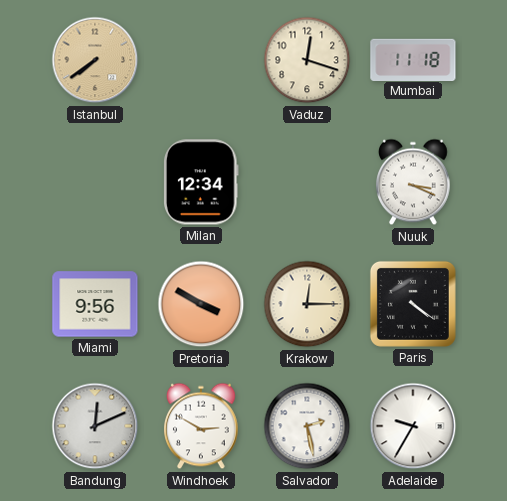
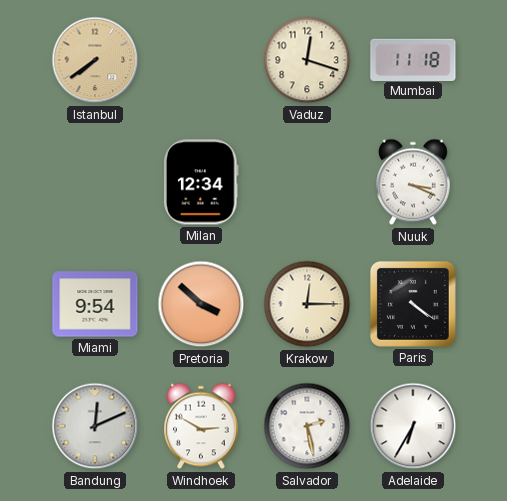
Miami: 9:56 -> 9:54 (95, 304)
Pretoria: 3:50 -> 3:52 (201, 304)
Adelaide: 9:35 -> 6:35 (413, 426)
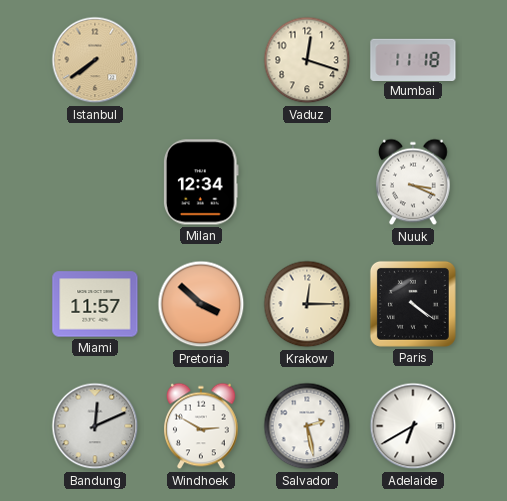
Miami: 9:54 -> 11:57 (95, 304)
Adelaide: 6:35 -> 6:40 (413, 426)
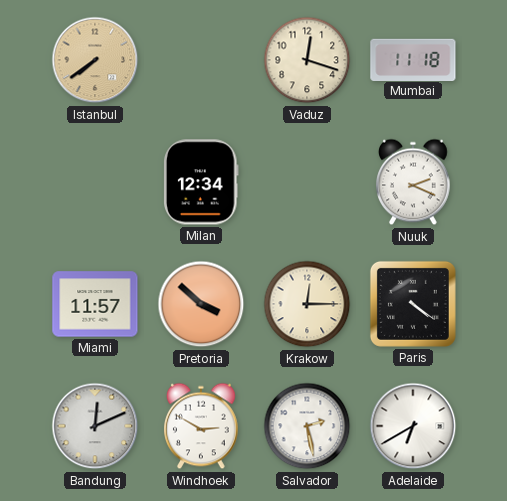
Nuuk: 3:19 -> 2:19 (414, 182)
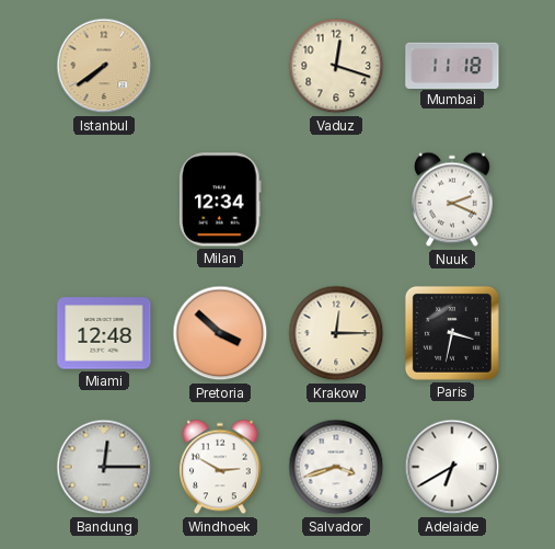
Miami: 11:57 -> 12:48 (104, 333)
Paris: 4:21 -> 3:32 (452, 333)
Bandung: 12:11 -> 12:15 (104, 467)
Salvador: 2:28 -> 3:42 (336, 467)
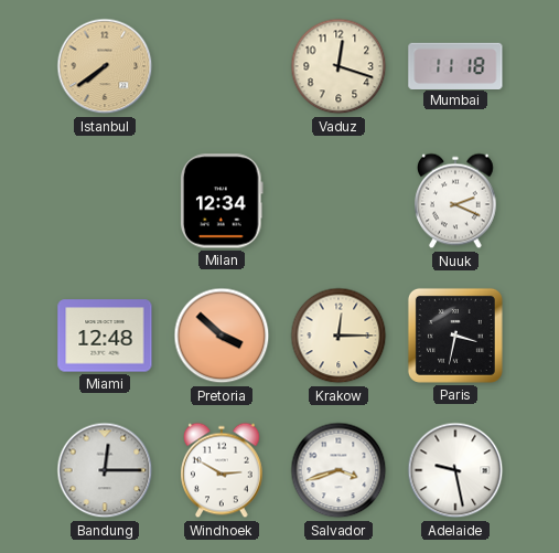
Adelaide: 6:40 -> 9:28 (455, 470)
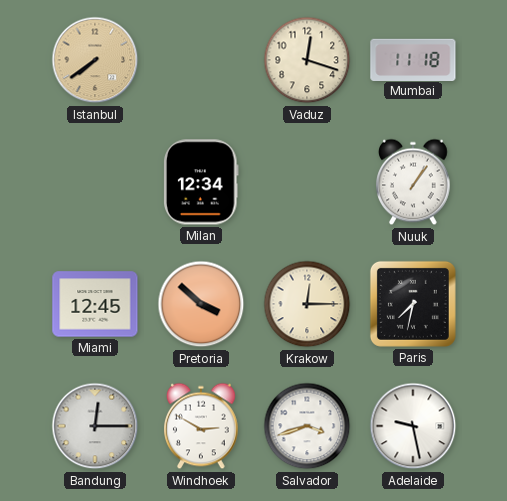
Nuuk: 2:19 -> 1:06 (414, 182)
Miami: 12:48 -> 12:45 (95, 304)
Paris: 3:32 -> 7:32 (413, 304)
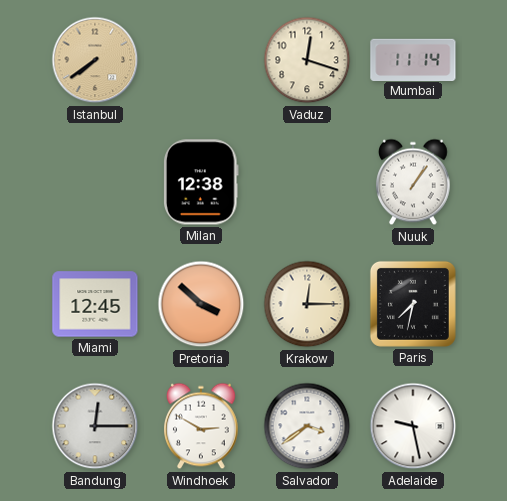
Mumbai: 11:18 -> 11:14 (413, 59)
Milan: 12:34 -> 12:38 (202, 182)
Salvador: 3:42 -> 3:39 (307, 426)
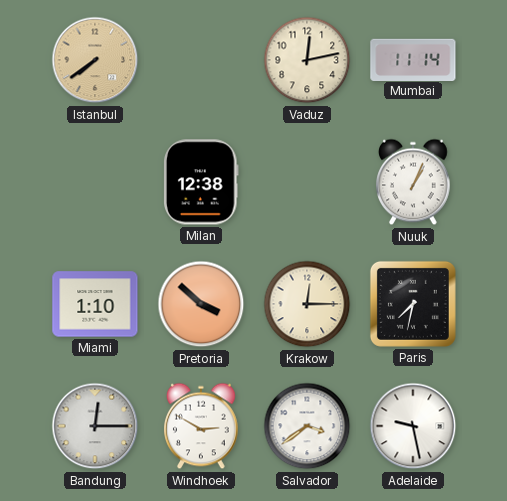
Vaduz: 12:18 -> 12:13 (307, 60)
Nuuk: 1:06 -> 1:04 (414, 182)
Miami: 12:45 -> 1:10 (95, 304)
